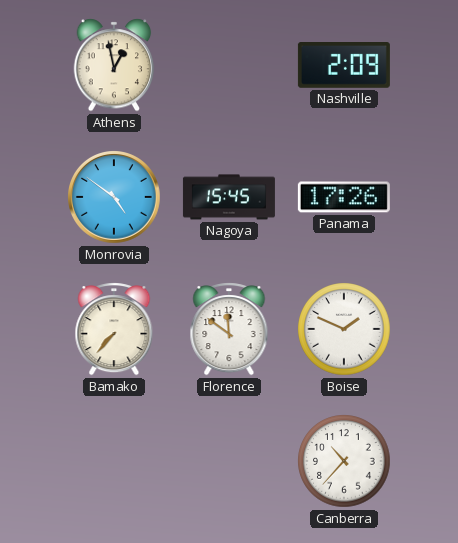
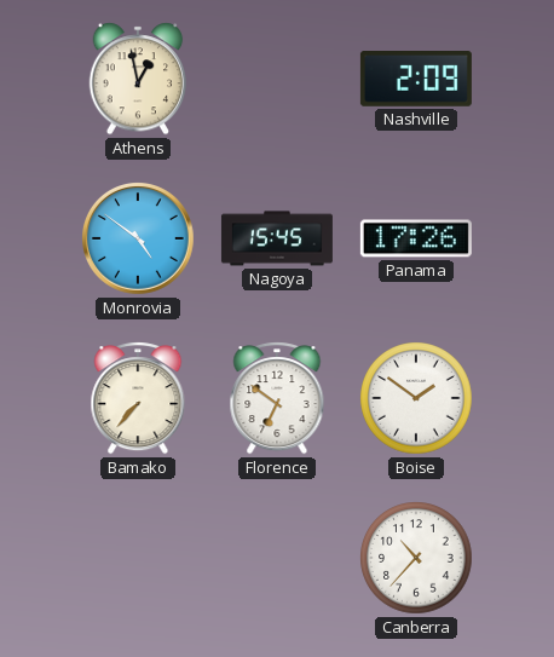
Florence: 11:51 -> 6:51 (277, 398)
Boise: 1:49 -> 1:51 (416, 398)
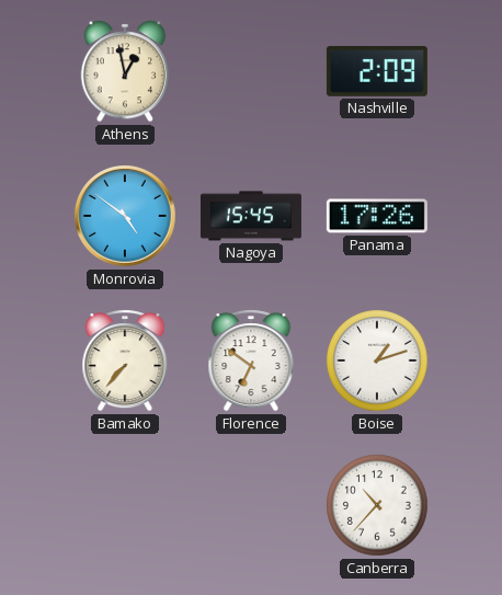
Boise: 1:51 -> 1:12 (377, 361)
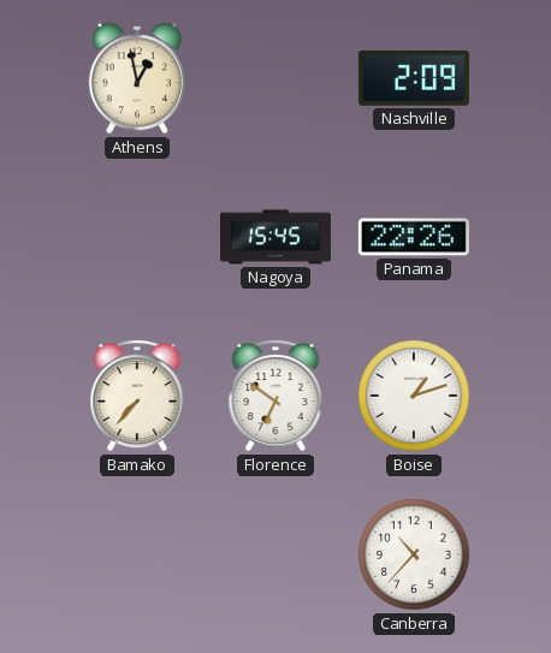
Monrovia: 4:51 -> none (126, 217)
Panama: 17:26 -> 22:26 (414, 237)
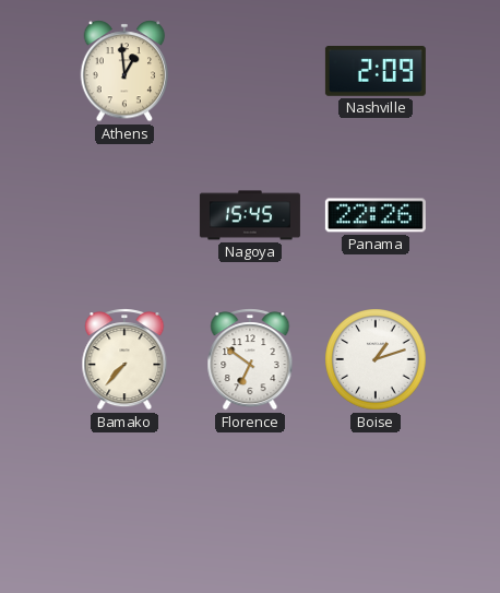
Athens: 12:58 -> 12:59 (124, 71)
Canberra: 10:37 -> none (414, 554)
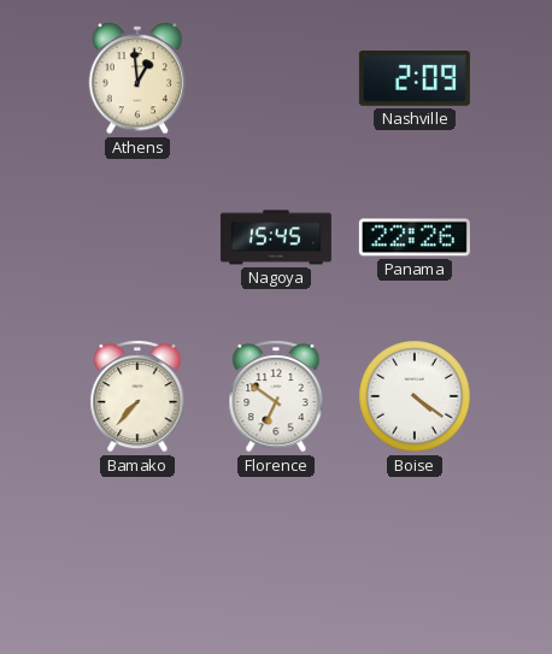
Boise: 1:12 -> 4:21 (415, 396)
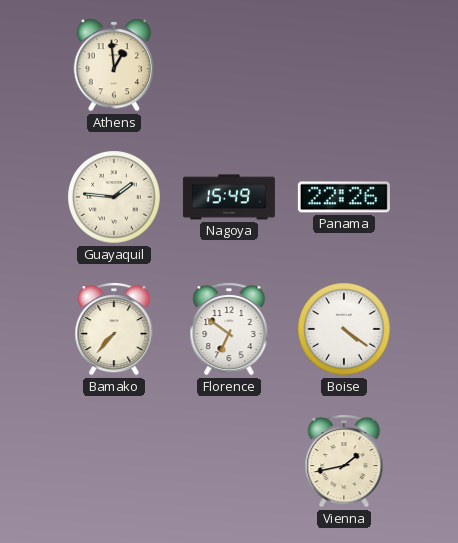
Nashville: 2:09 -> none (415, 79)
Guayaquil: none -> 1:46 (114, 197)
Nagoya: 15:45 -> 15:49 (229, 197)
Vienna: none -> 1:43 (344, 461)
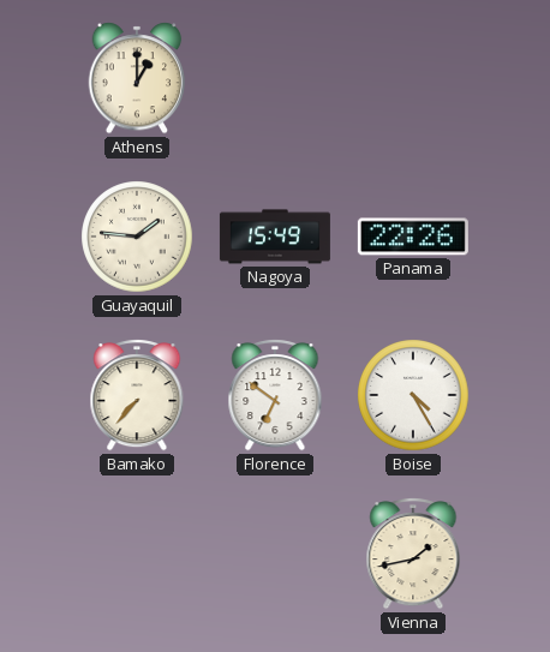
Athens: 12:59 -> 1:00 (137, 78)
Boise: 4:21 -> 4:25 (413, 395)
